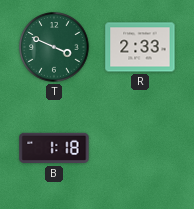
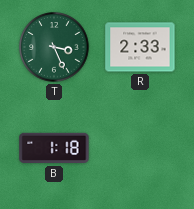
T: 3:49 -> 3:26 (54, 47)
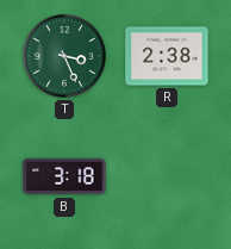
R: 2:33 -> 2:38 (167, 56)
B: 1:18 -> 3:18 (64, 176)
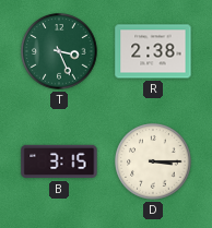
B: 3:18 -> 3:15 (59, 161)
D: none -> 3:15 (153, 161)
